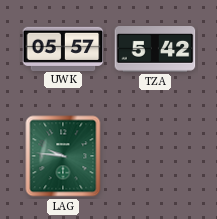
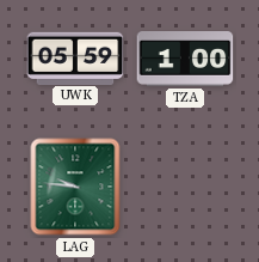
UWK: 05:57 -> 05:59 (75, 57)
TZA: 5:42 -> 1:00 (185, 60)
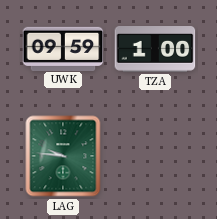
UWK: 05:59 -> 09:59 (63, 48)
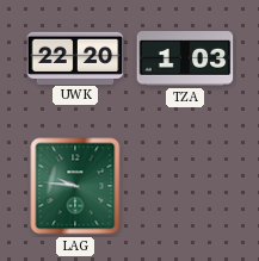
UWK: 09:59 -> 22:20 (75, 57)
TZA: 1:00 -> 1:03 (185, 60)
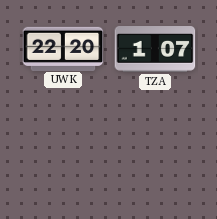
TZA: 1:03 -> 1:07 (155, 50)
LAG: 9:46 -> none (75, 186)
